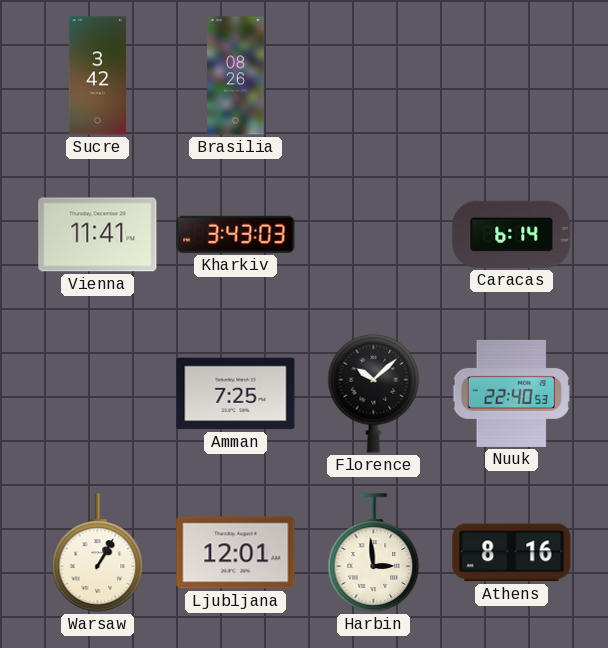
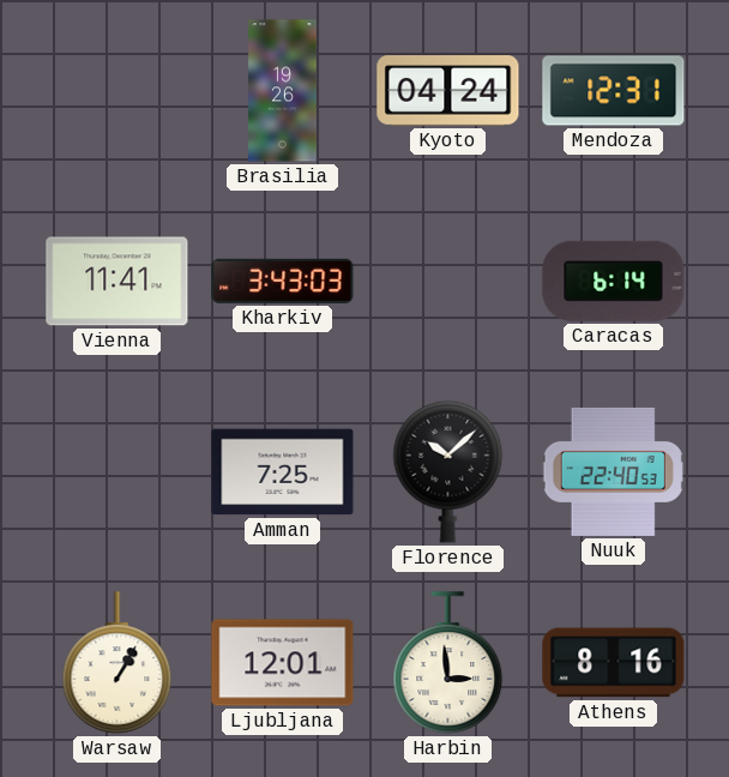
Sucre: 3:42 -> none (97, 76)
Brasilia: 08:26 -> 19:26 (283, 91)
Kyoto: none -> 04:24 (448, 91)
Mendoza: none -> 12:31 (614, 91)
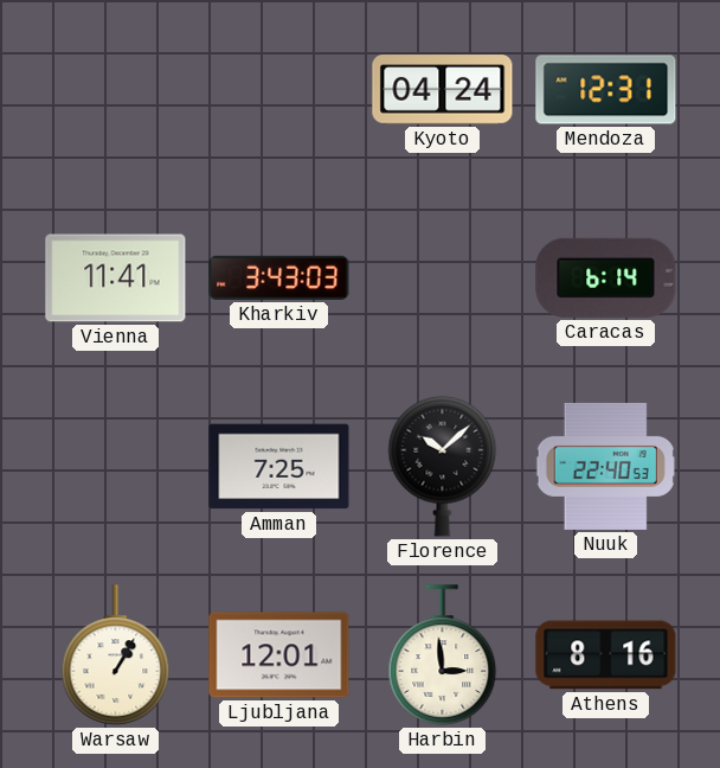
Brasilia: 19:26 -> none (283, 91)
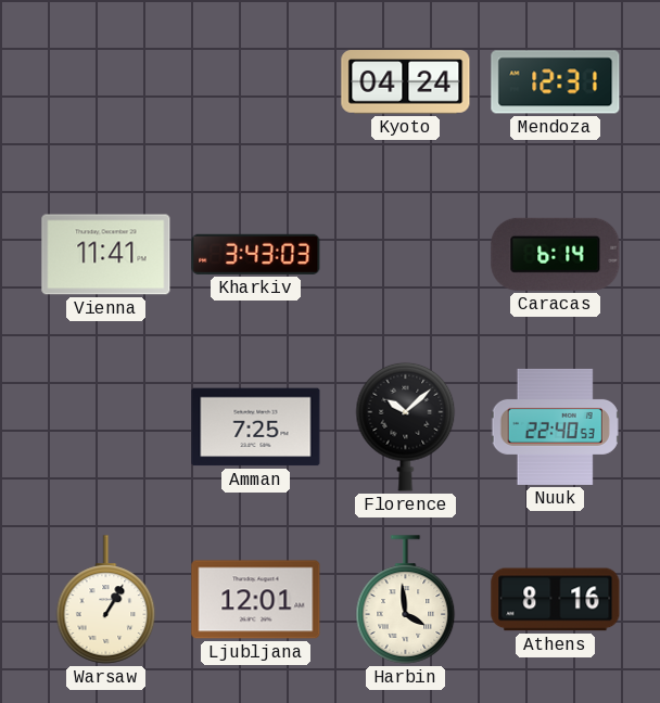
Harbin: 2:59 -> 3:59 (406, 600)
